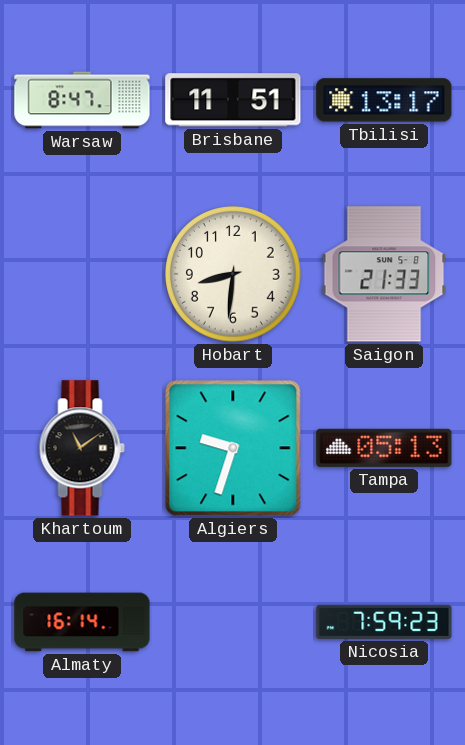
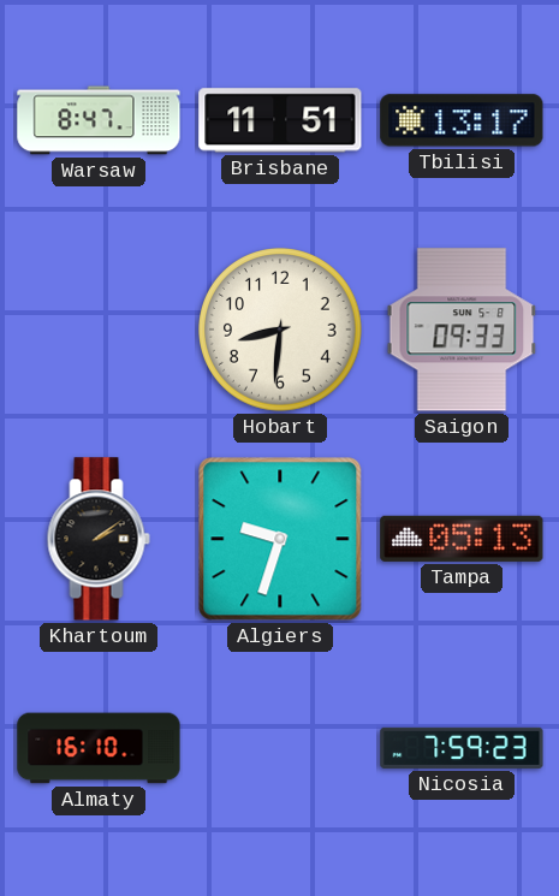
Saigon: 21:33 -> 09:33 (462, 330)
Khartoum: 11:09 -> 2:09 (99, 539)
Almaty: 16:14 -> 16:10 (99, 748)
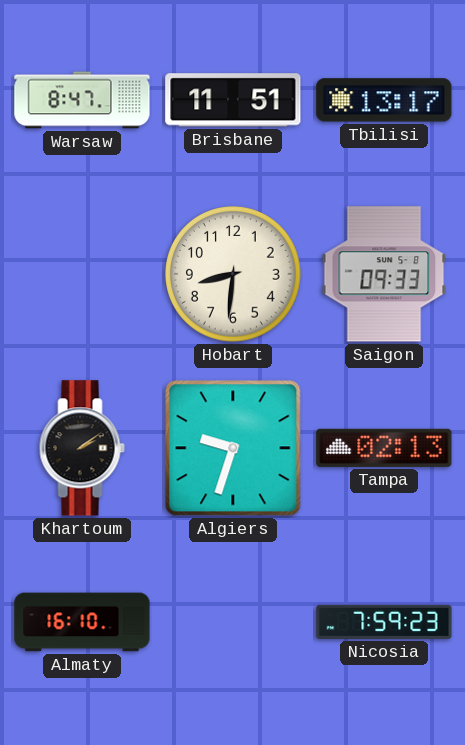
Tampa: 05:13 -> 02:13 (384, 448)
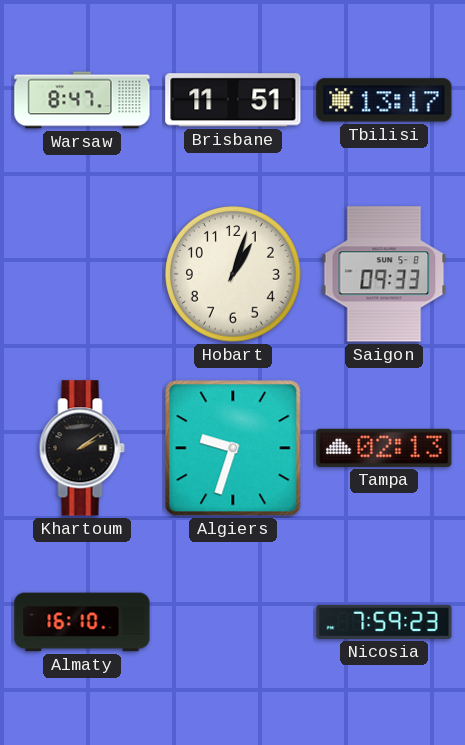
Hobart: 8:31 -> 1:03 (234, 275)
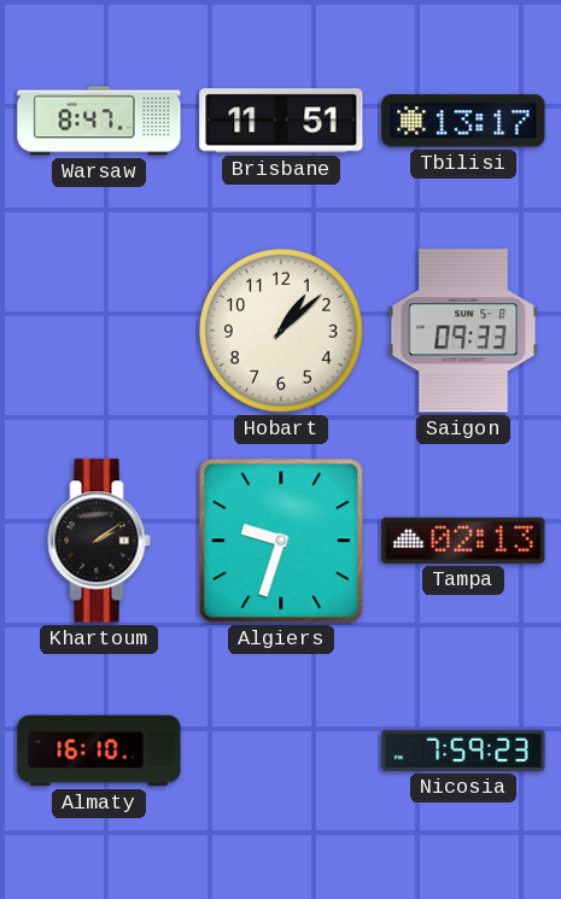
Hobart: 1:03 -> 1:08 (282, 332)
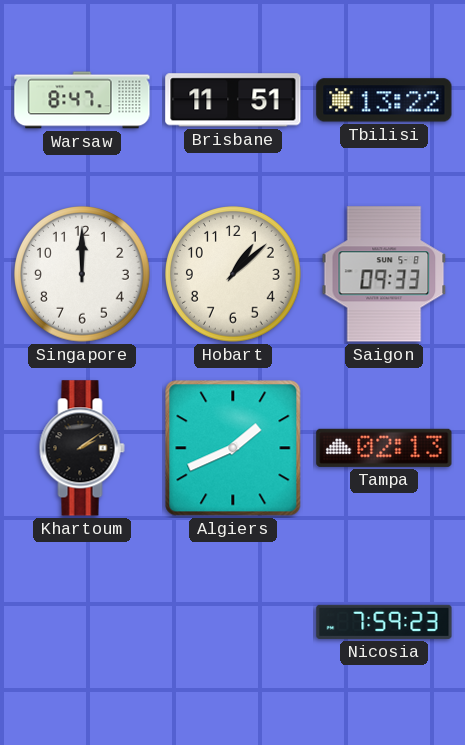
Tbilisi: 13:17 -> 13:22 (384, 100)
Singapore: none -> 12:00 (83, 275)
Algiers: 9:33 -> 1:41 (233, 448)
Almaty: 16:10 -> none (99, 751)
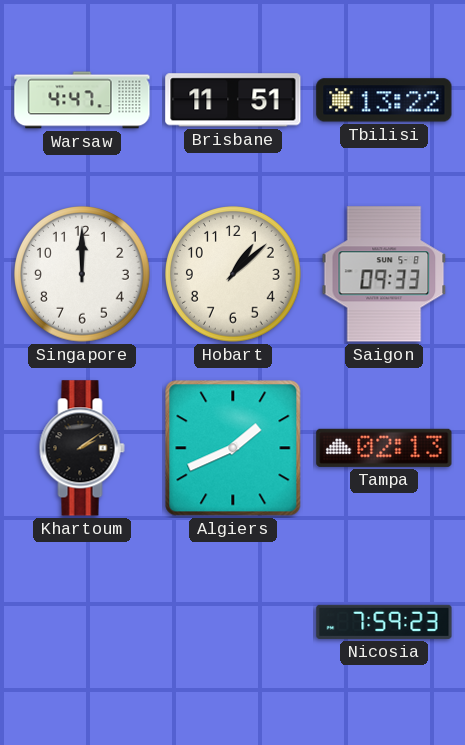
Warsaw: 8:47 -> 4:47 (82, 100)
